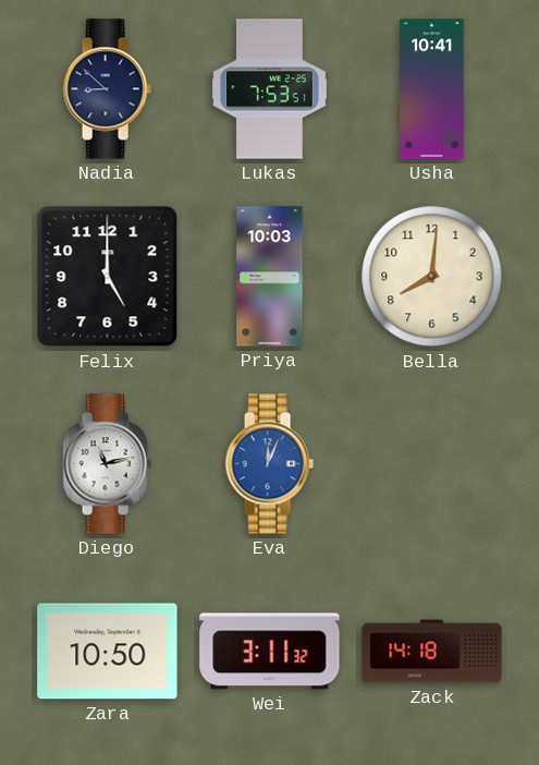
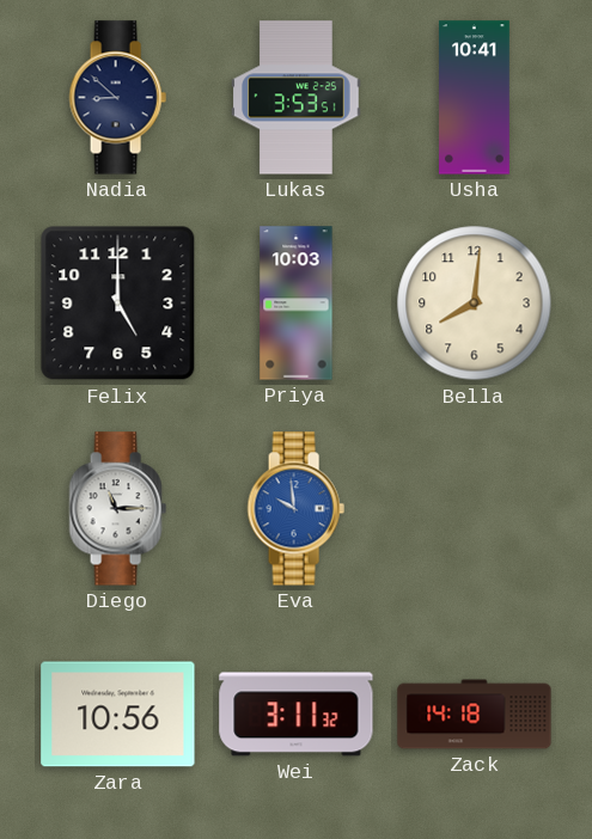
Lukas: 7:53 -> 3:53 (297, 98)
Diego: 11:13 -> 11:15 (117, 509)
Eva: 12:04 -> 9:59 (295, 509)
Zara: 10:50 -> 10:56 (118, 715)
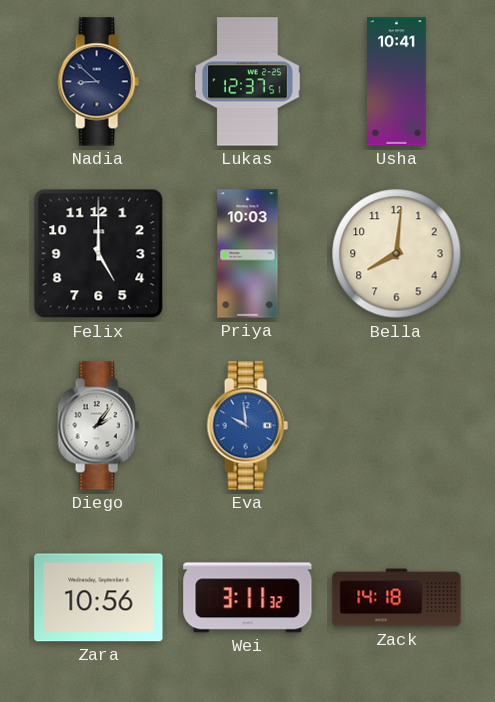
Lukas: 3:53 -> 12:37 (248, 82)
Diego: 11:15 -> 2:06 (98, 426)
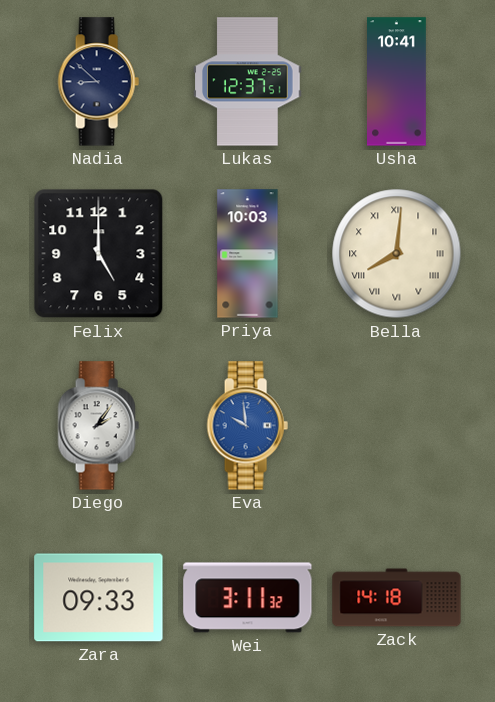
Bella numerals: Arabic -> Roman (397, 254)
Zara: 10:56 -> 09:33 (99, 598)
